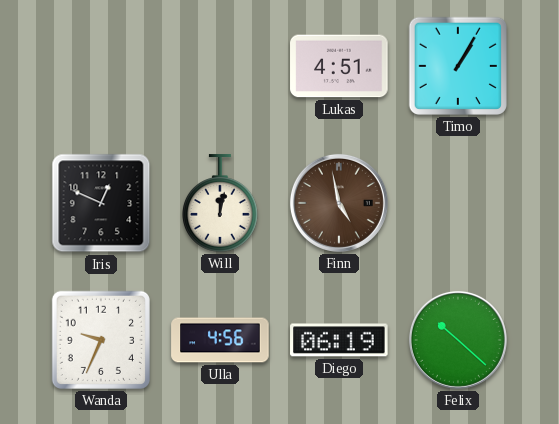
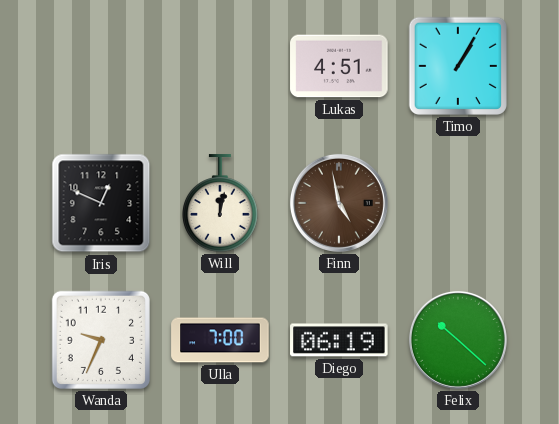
Ulla: 4:56 -> 7:00 (220, 340)
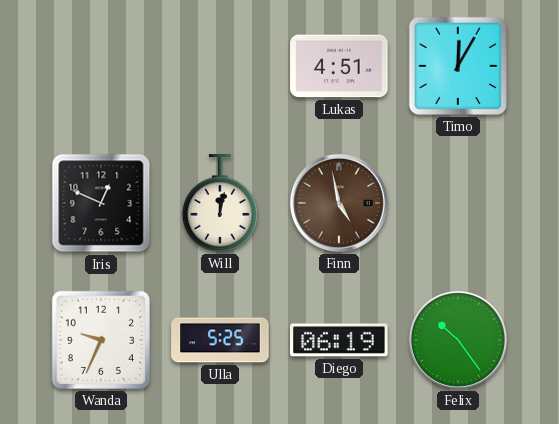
Timo: 1:05 -> 12:05 (458, 66)
Ulla: 7:00 -> 5:25 (220, 340)
Felix: 10:22 -> 10:24 (458, 340)
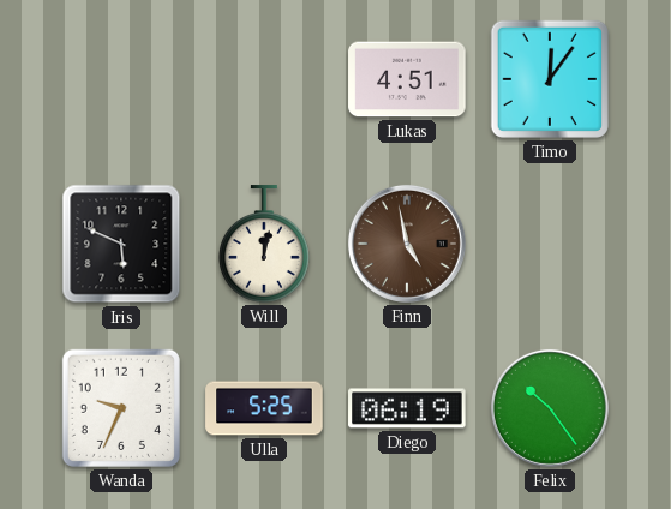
Timo: 12:05 -> 12:06 (550, 79)
Iris: 12:49 -> 5:49 (121, 244)
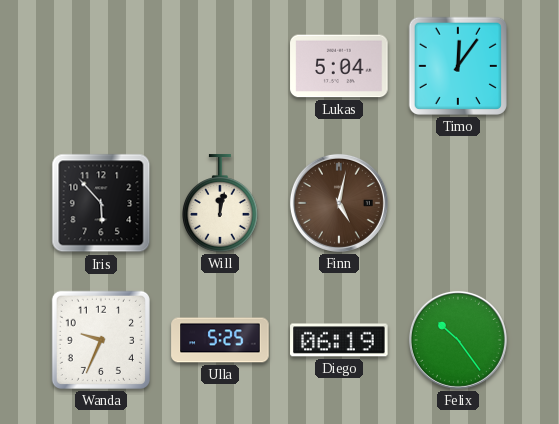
Lukas: 4:51 -> 5:04 (339, 66)
Iris: 5:49 -> 5:53 (101, 203)
Finn: 4:58 -> 5:02 (339, 203)
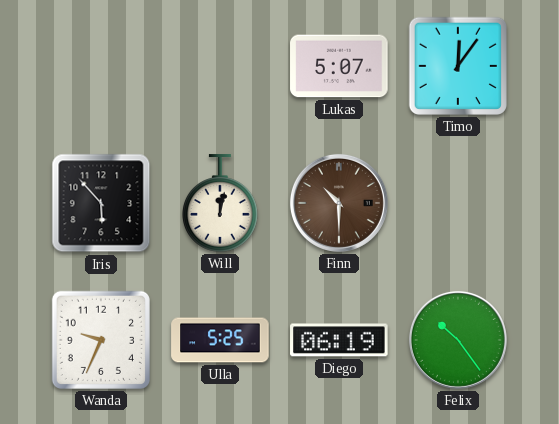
Lukas: 5:04 -> 5:07 (339, 66)
Finn: 5:02 -> 10:30 (339, 203)
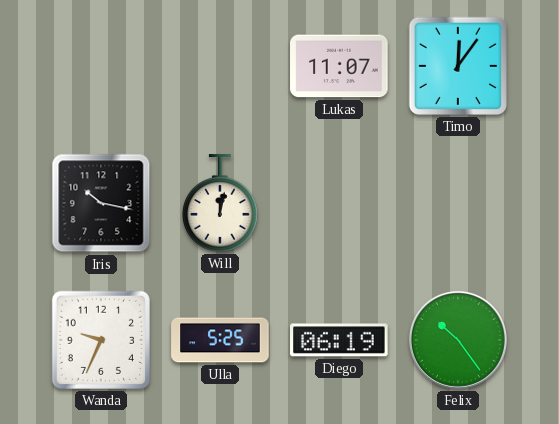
Lukas: 5:07 -> 11:07 (339, 66)
Iris: 5:53 -> 10:17 (101, 203)
Finn: 10:30 -> none (339, 203)
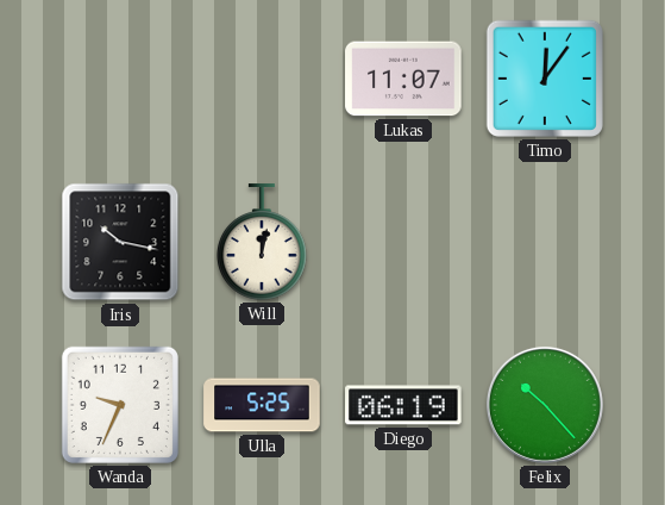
Felix: 10:24 -> 10:23 (545, 405)
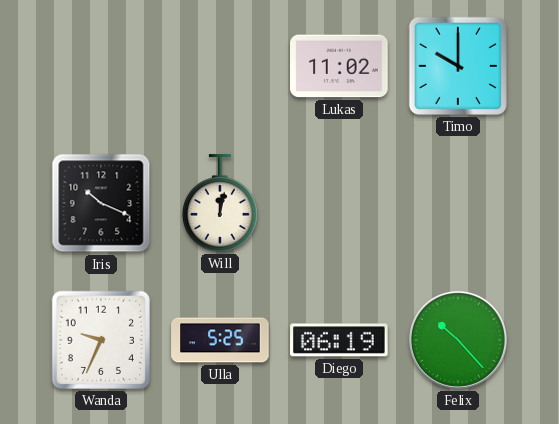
Lukas: 11:07 -> 11:02 (339, 66)
Timo: 12:06 -> 10:00 (458, 66)
Iris: 10:17 -> 10:19 (101, 203)
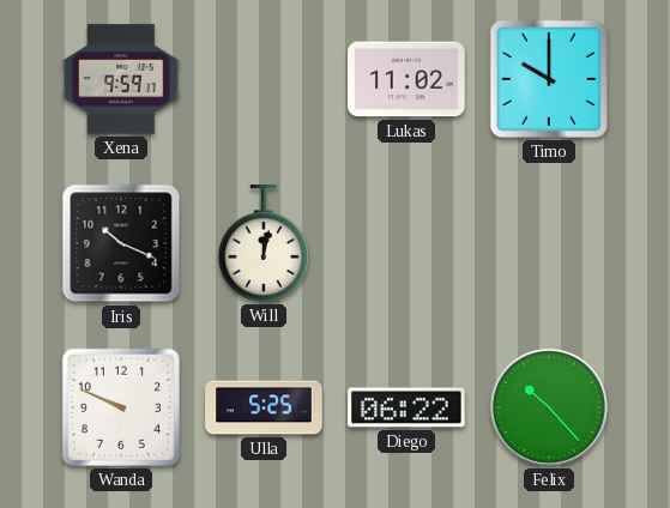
Xena: none -> 9:59 (121, 79)
Wanda: 9:34 -> 9:49 (121, 407)
Diego: 06:19 -> 06:22 (406, 407)
